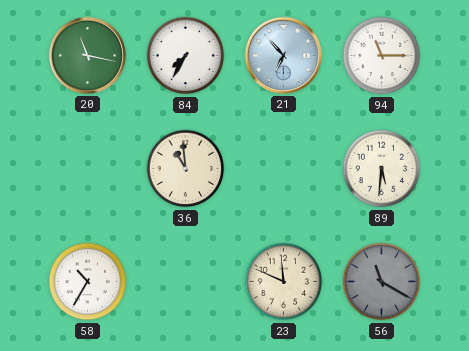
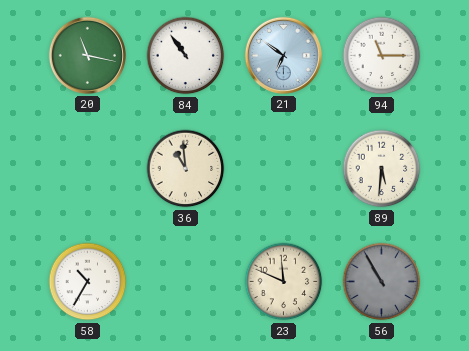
84: 7:35 -> 10:54 (186, 56)
21: 6:53 -> 6:51 (283, 55)
56: 11:20 -> 10:55 (382, 282)
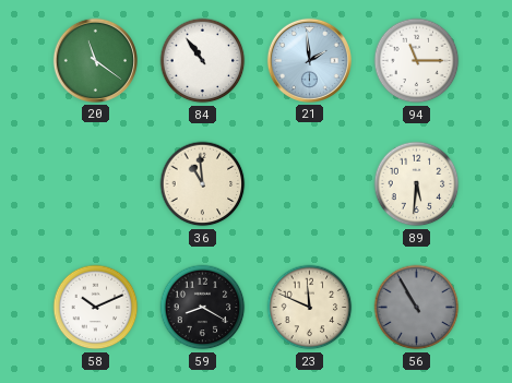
20: 11:17 -> 11:21 (95, 60)
21: 6:51 -> 1:59 (309, 60)
58: 10:35 -> 10:11 (96, 308)
59: none -> 8:20 (203, 308)
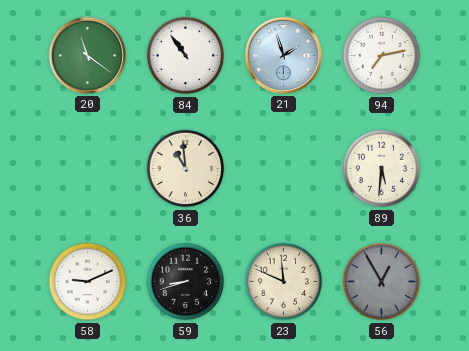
21: 1:59 -> 1:57 (283, 55)
94: 11:15 -> 7:13 (382, 56)
58: 10:11 -> 9:11 (88, 282)
59: 8:20 -> 8:42 (186, 282)
56: 10:55 -> 12:55 (382, 282)
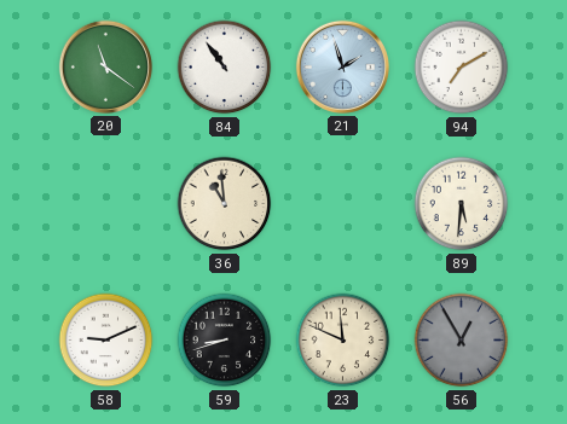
94: 7:13 -> 7:10 (462, 68)
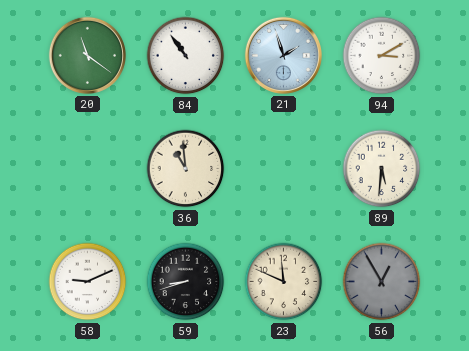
94: 7:10 -> 3:10 (382, 56)
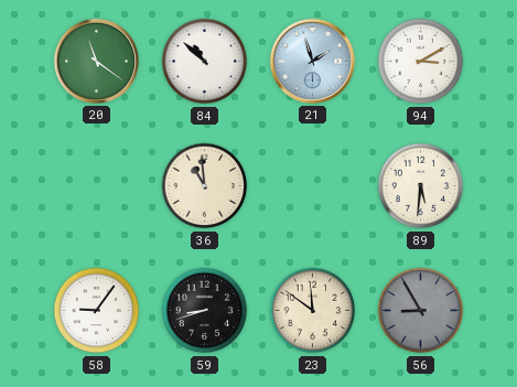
84: 10:54 -> 10:52 (205, 62)
58: 9:11 -> 9:06 (97, 311)
23: 11:49 -> 11:51 (313, 311)
56: 12:55 -> 8:55 (421, 311)
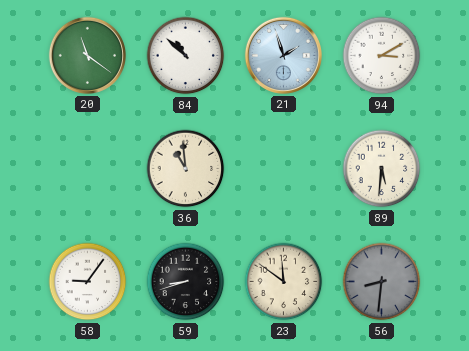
56: 8:55 -> 8:31 (382, 282)
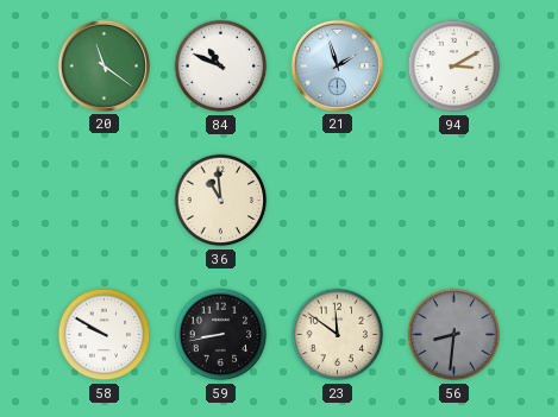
84: 10:52 -> 10:49 (221, 67)
89: 5:31 -> none (382, 169)
58: 9:06 -> 9:50 (105, 335)
59: 8:42 -> 8:43 (221, 335)
